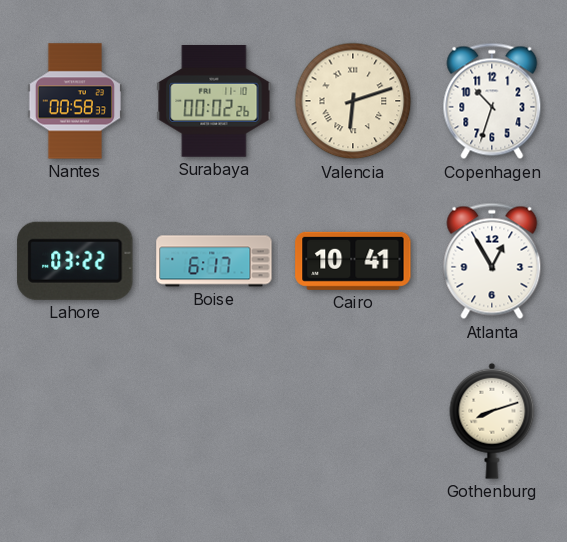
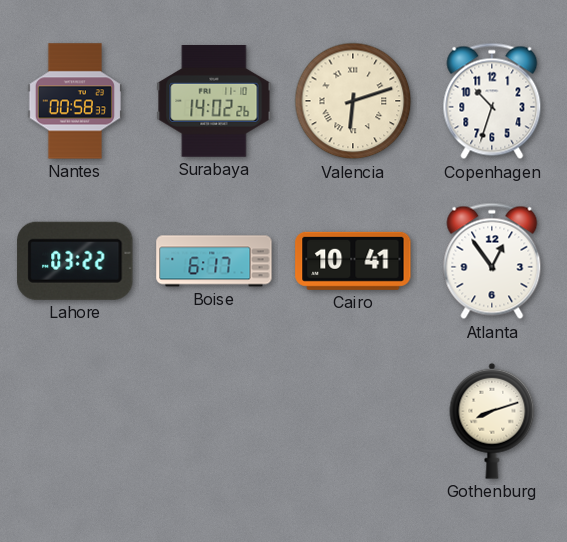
Surabaya: 00:02 -> 14:02 (214, 102)
Atlanta: 12:55 -> 12:54 (492, 261)
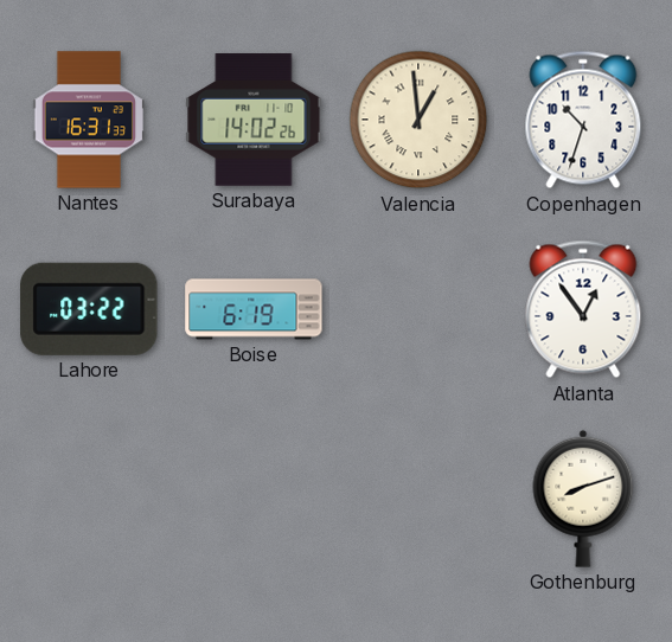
Nantes: 00:58 -> 16:31 (89, 120)
Valencia: 6:12 -> 12:59 (418, 120)
Boise: 6:17 -> 6:19 (254, 309)
Cairo: 10:41 -> none (353, 261)
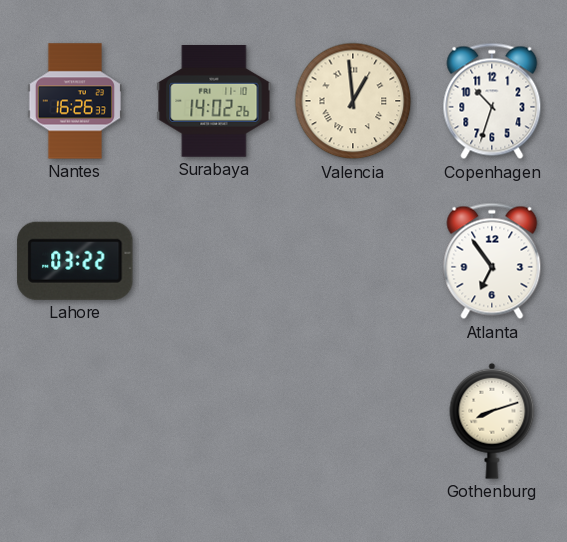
Nantes: 16:31 -> 16:26 (75, 101)
Boise: 6:19 -> none (254, 309)
Atlanta: 12:54 -> 6:54 (492, 261)
